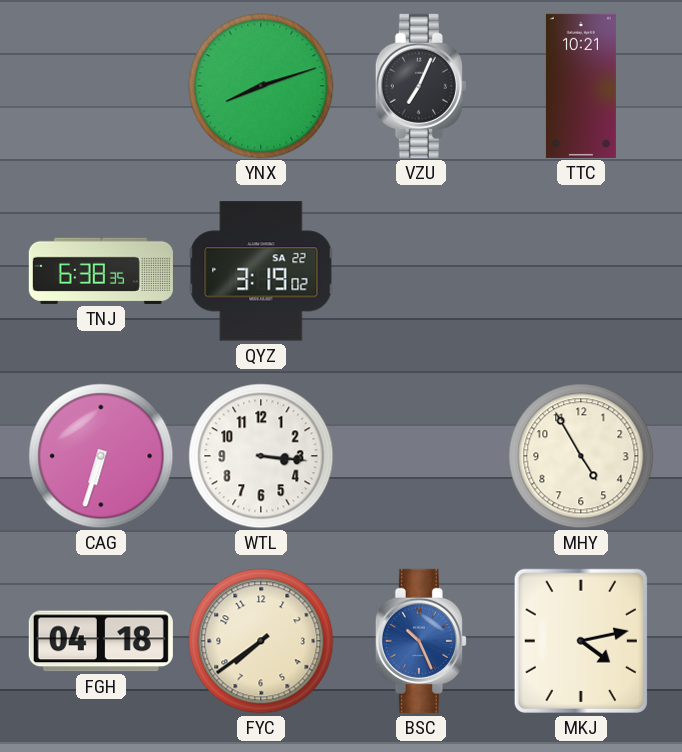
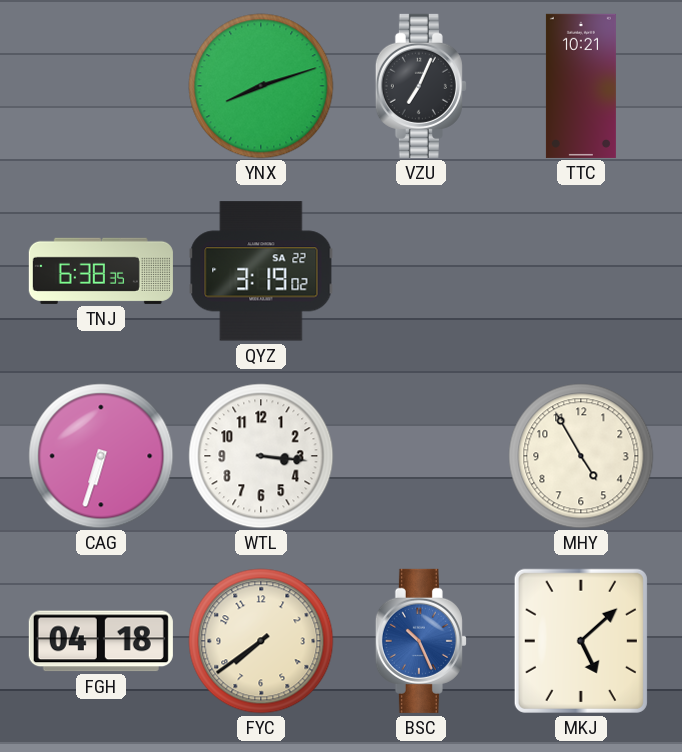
MKJ: 4:13 -> 5:08 (581, 641)
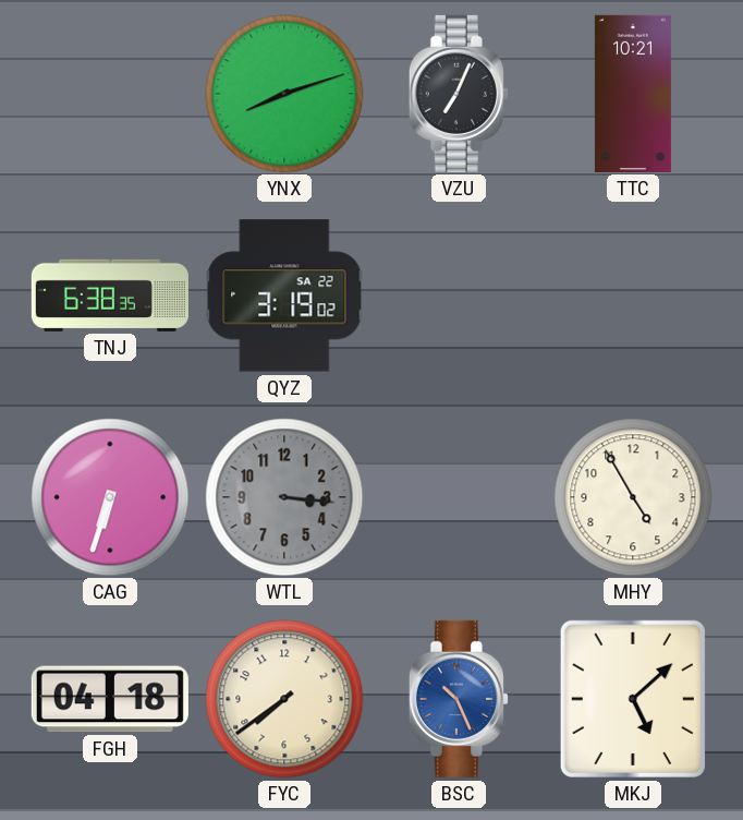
WTL dial: white -> grey (284, 497)
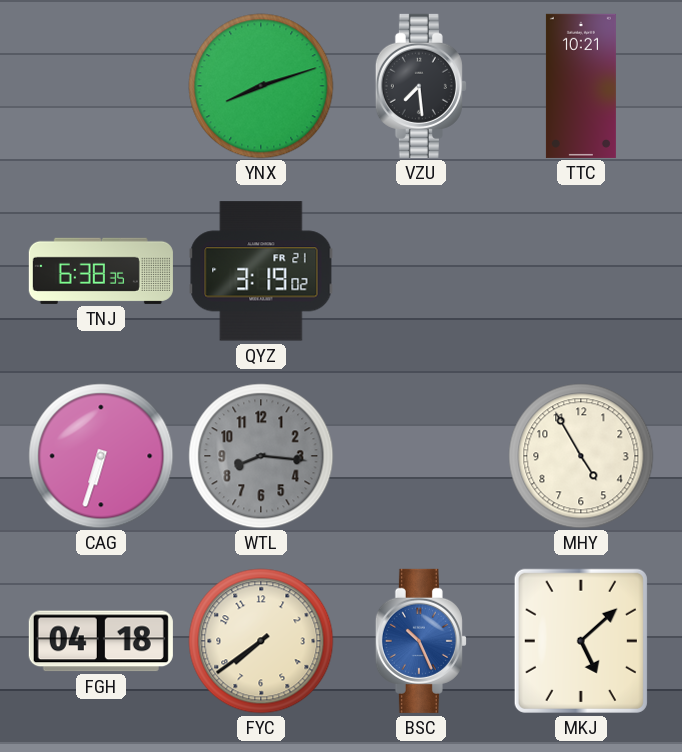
VZU: 7:04 -> 7:29 (421, 86)
QYZ date: SA 22 -> FR 21 (261, 271)
WTL: 3:16 -> 8:16 (261, 456)
